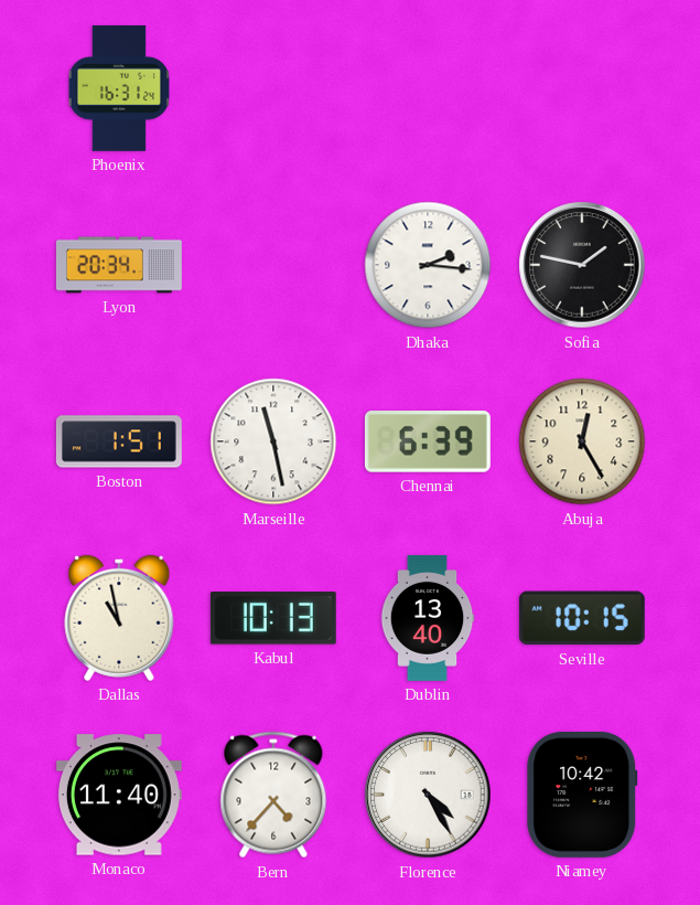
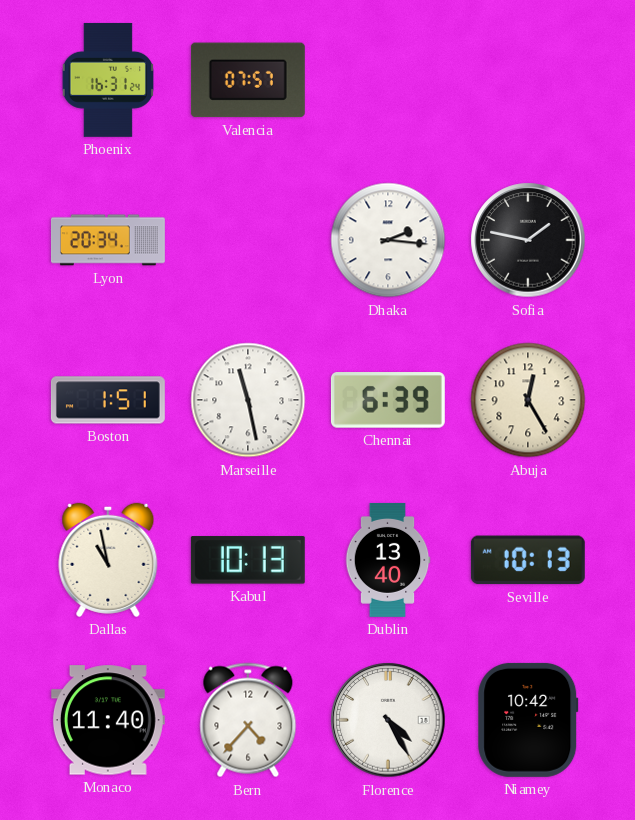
Valencia: none -> 07:57 (248, 80)
Seville: 10:15 -> 10:13 (528, 560)
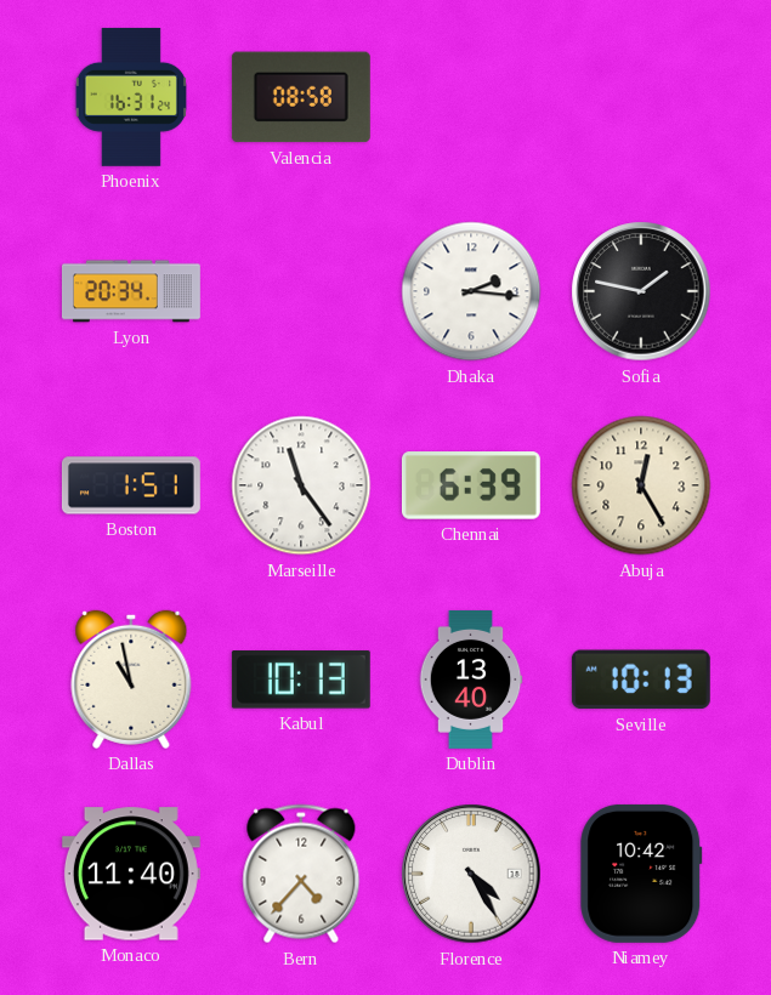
Valencia: 07:57 -> 08:58 (301, 97)
Marseille: 11:28 -> 11:24 (301, 485)
